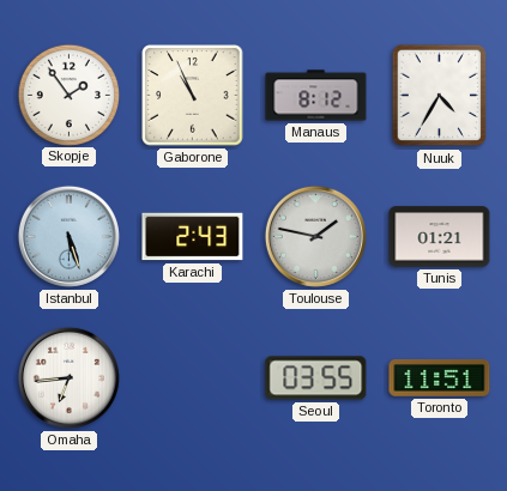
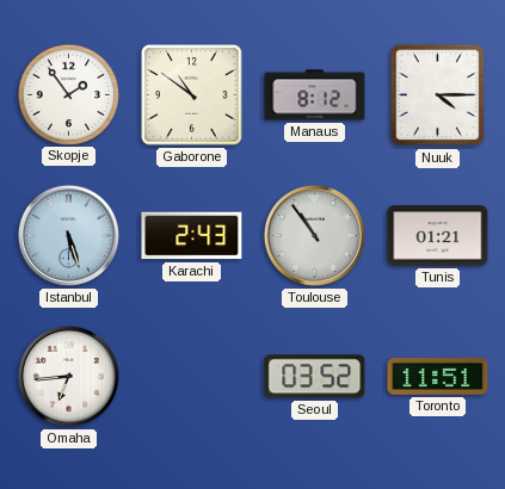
Gaborone: 10:56 -> 10:51 (192, 95)
Nuuk: 4:35 -> 4:15 (438, 95)
Toulouse: 1:47 -> 10:54 (314, 235)
Seoul: 03:55 -> 03:52 (315, 377)
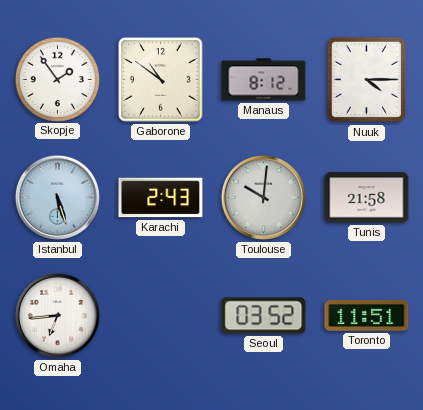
Toulouse: 10:54 -> 10:01 (263, 197)
Tunis: 01:21 -> 21:58 (367, 198)
